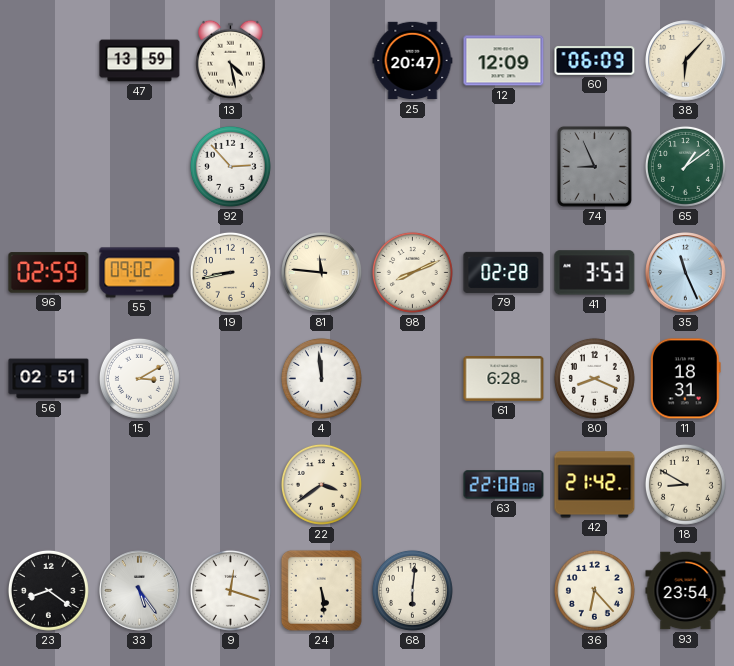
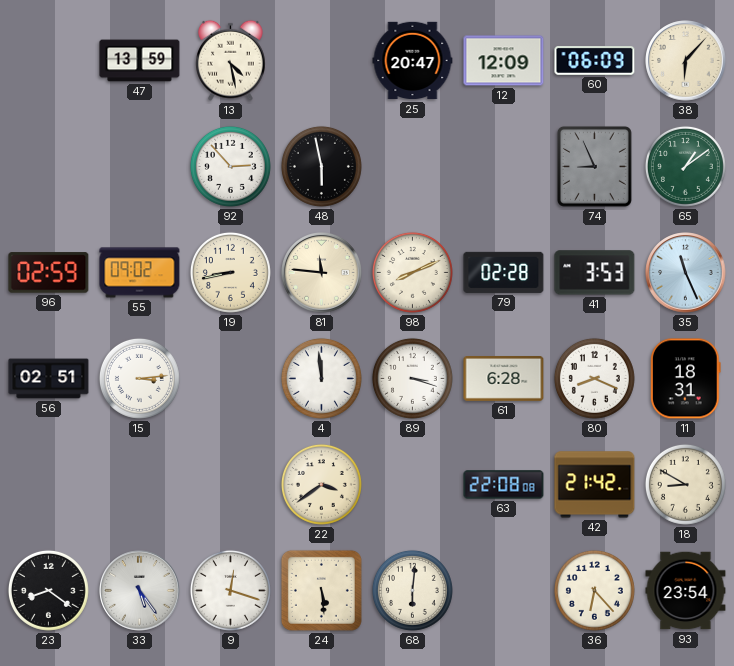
48: none -> 5:58 (321, 166)
15: 3:10 -> 3:14 (139, 378)
89: none -> 3:18 (412, 378)
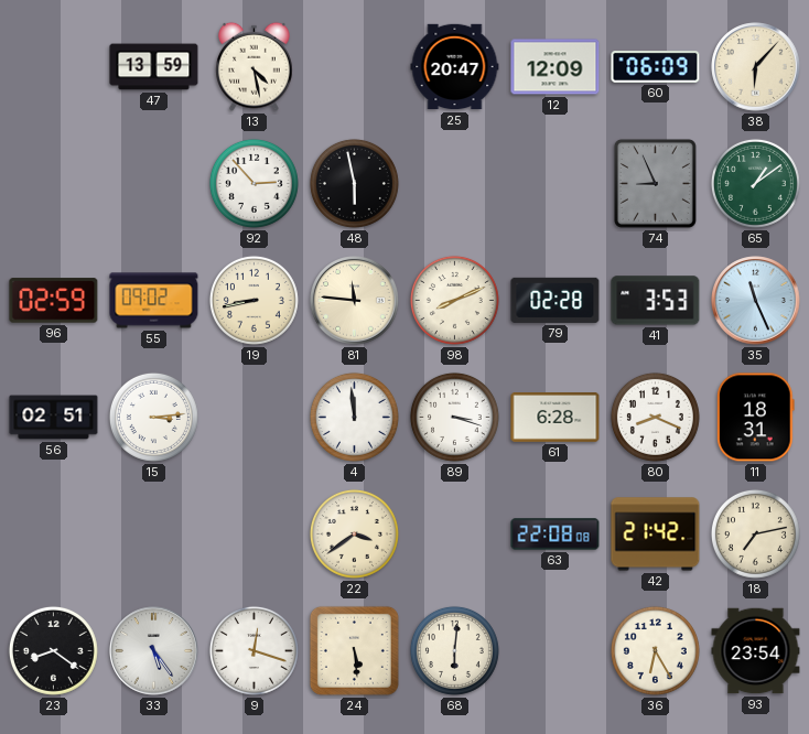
18: 8:50 -> 7:13 (755, 533)
36: 6:23 -> 6:25 (655, 650)
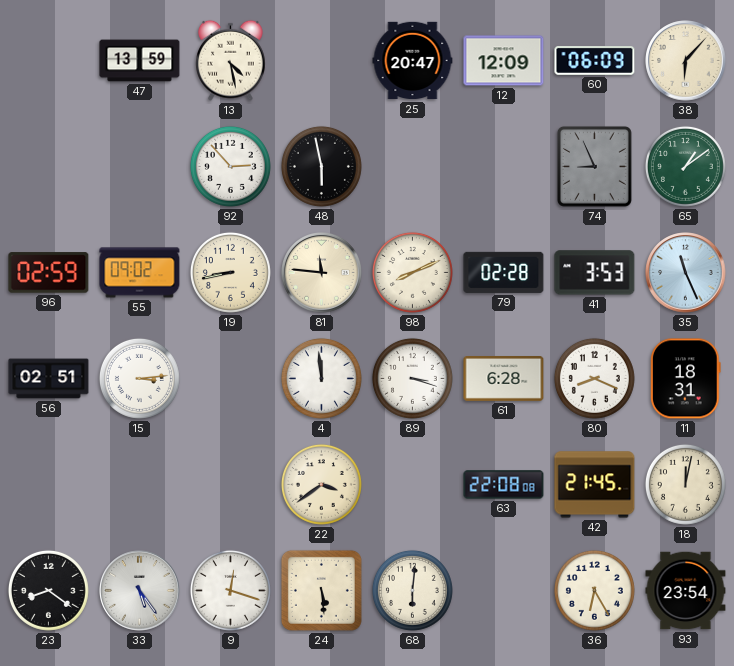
42: 21:42 -> 21:45 (595, 485)
18: 7:13 -> 12:02 (685, 484)
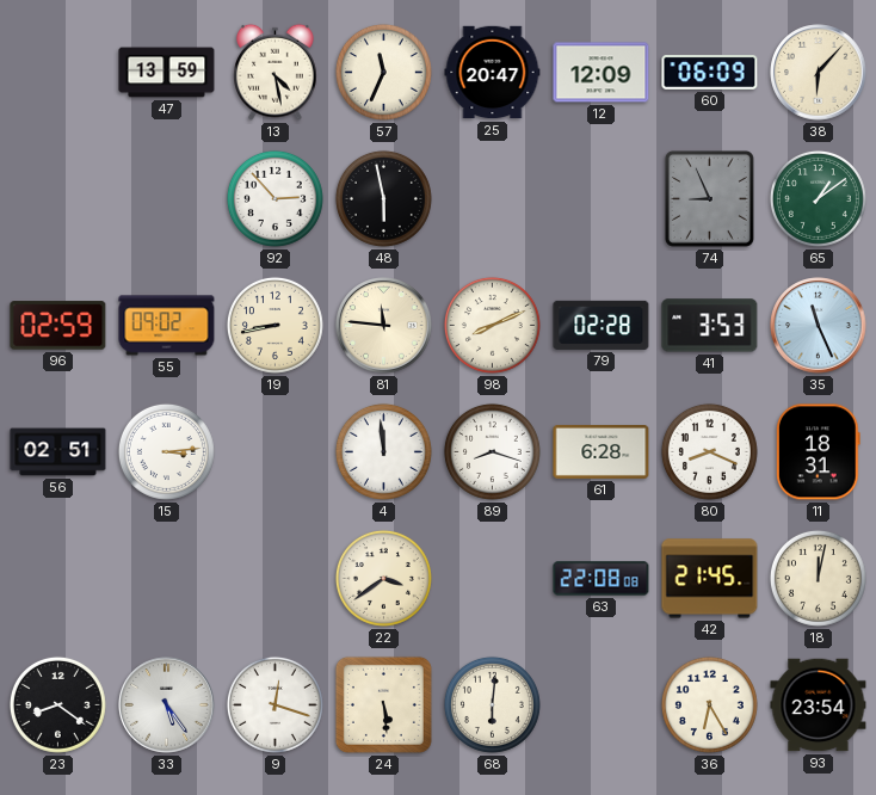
57: none -> 11:34 (383, 72)
89: 3:18 -> 8:18 (492, 451)
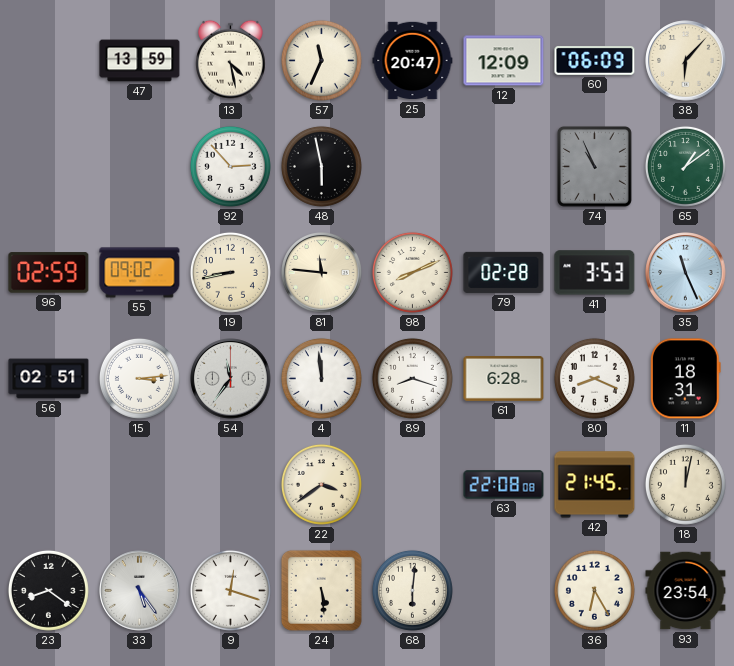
74: 8:56 -> 10:56 (594, 166)
54: none -> 11:36 (231, 379)
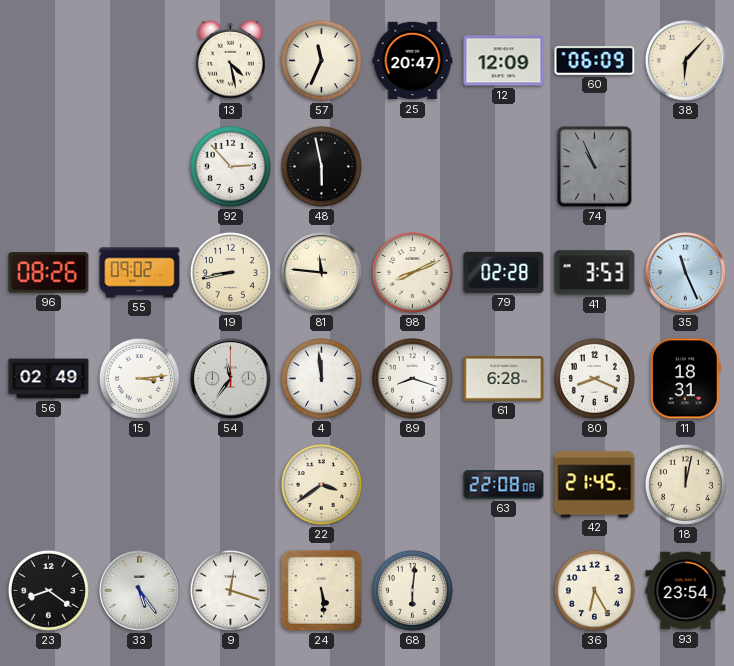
47: 13:59 -> none (140, 61)
65: 1:09 -> none (685, 166)
96: 02:59 -> 08:26 (49, 273)
56: 02:51 -> 02:49 (49, 379)
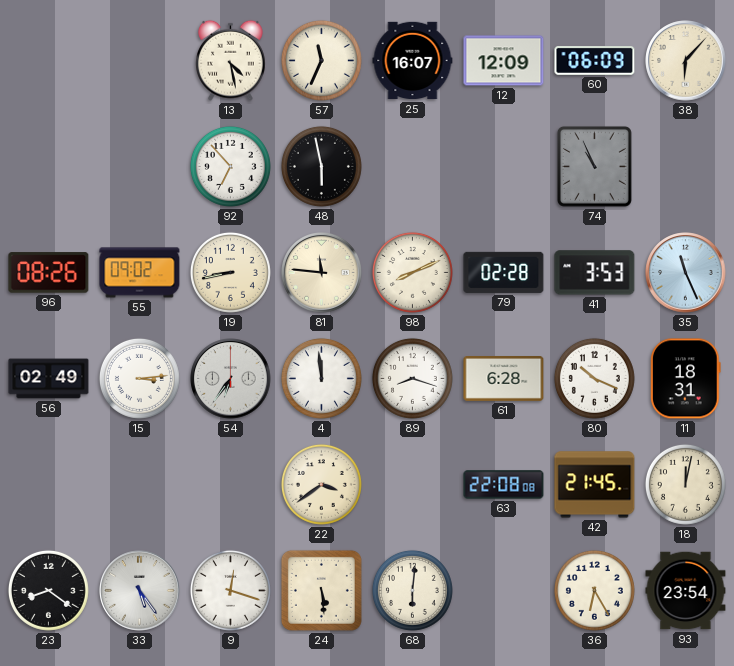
25: 20:47 -> 16:07 (413, 61)
92: 2:53 -> 6:53 (230, 166)
54: 11:36 -> 6:36 (231, 379)
80: 8:19 -> 10:19 (594, 378)
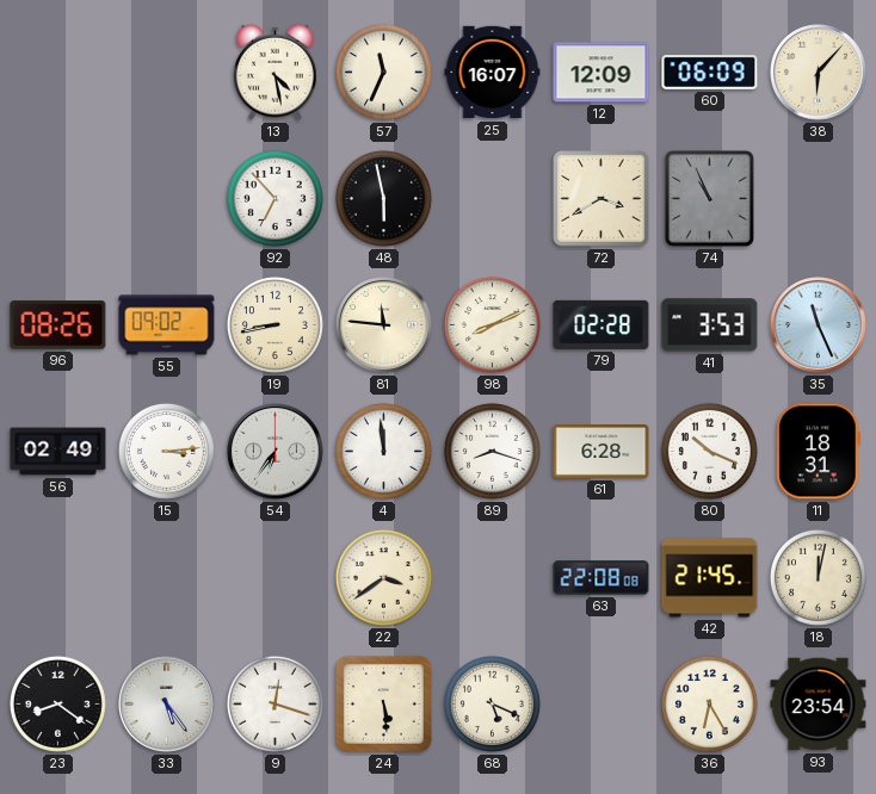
72: none -> 3:40 (602, 199)
68: 6:01 -> 5:19 (492, 703)
